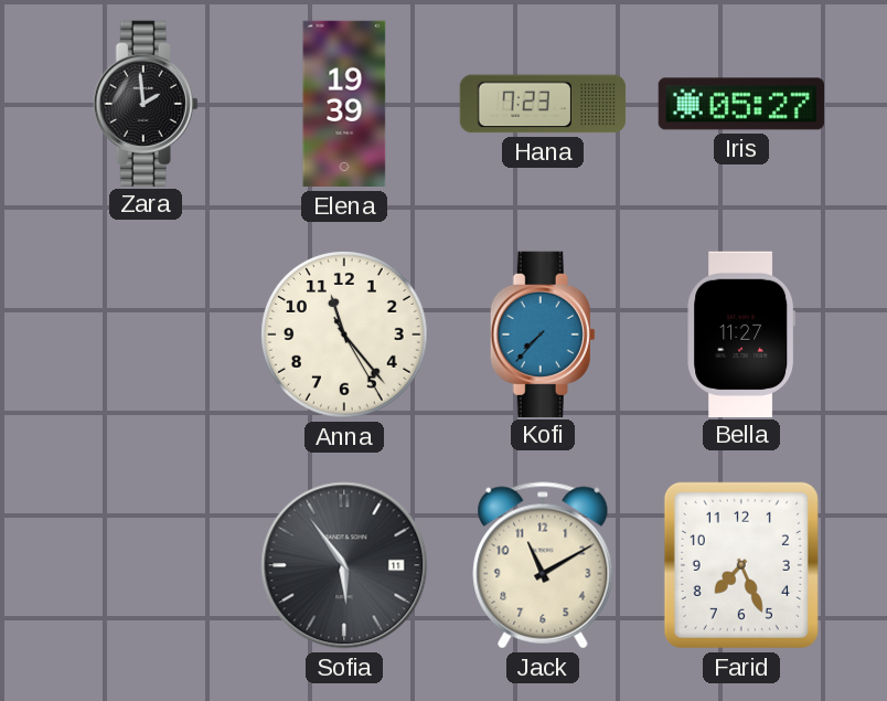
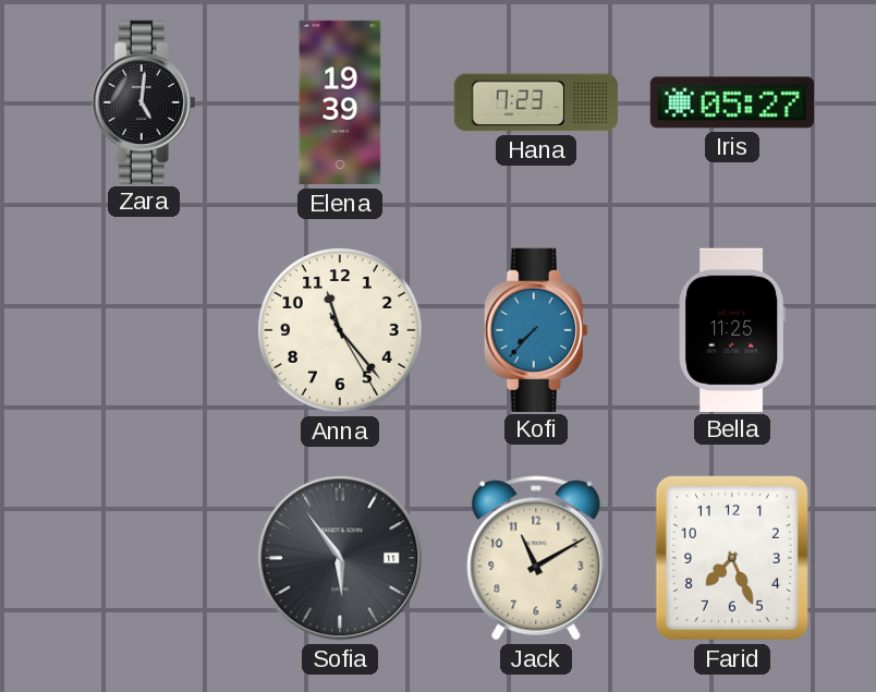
Zara: 1:59 -> 5:01 (144, 101)
Bella: 11:27 -> 11:25 (732, 329)
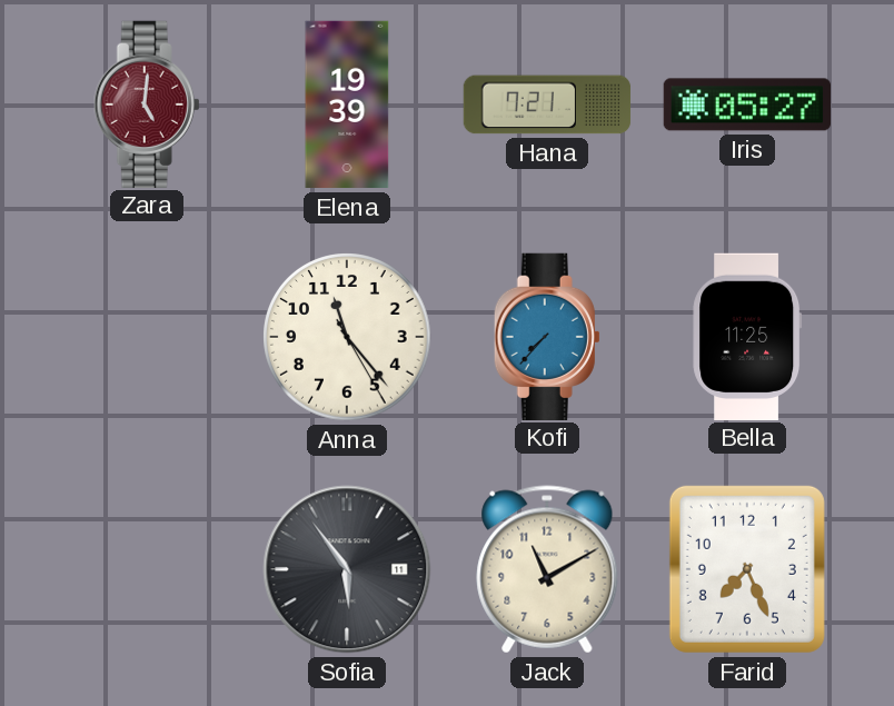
Zara dial: black -> burgundy (147, 103)
Hana: 7:23 -> 7:21 (547, 105)
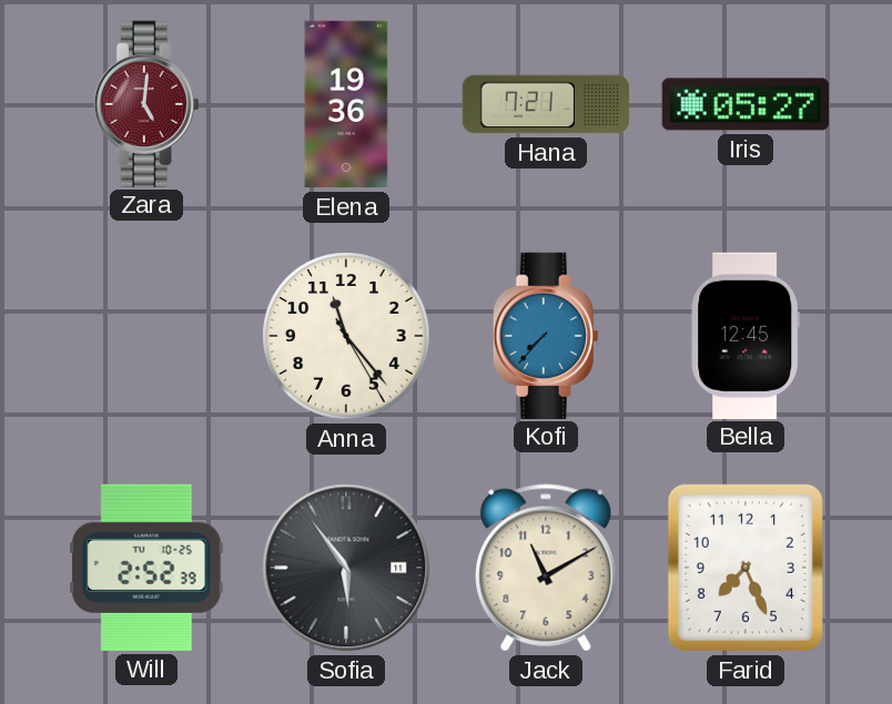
Elena: 19:39 -> 19:36 (346, 104)
Bella: 11:25 -> 12:45 (746, 335)
Will: none -> 2:52 (146, 568)
